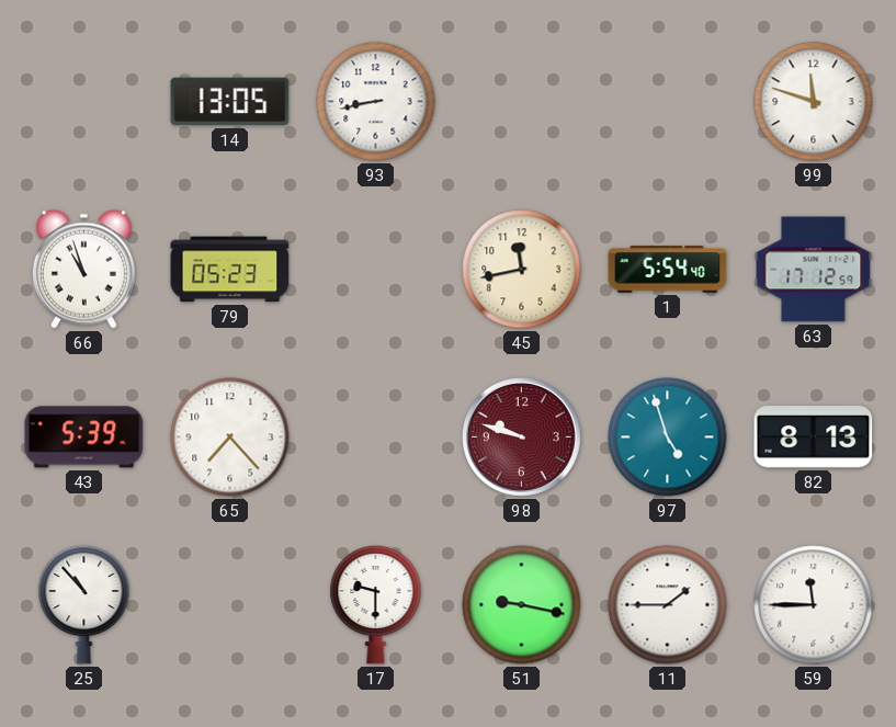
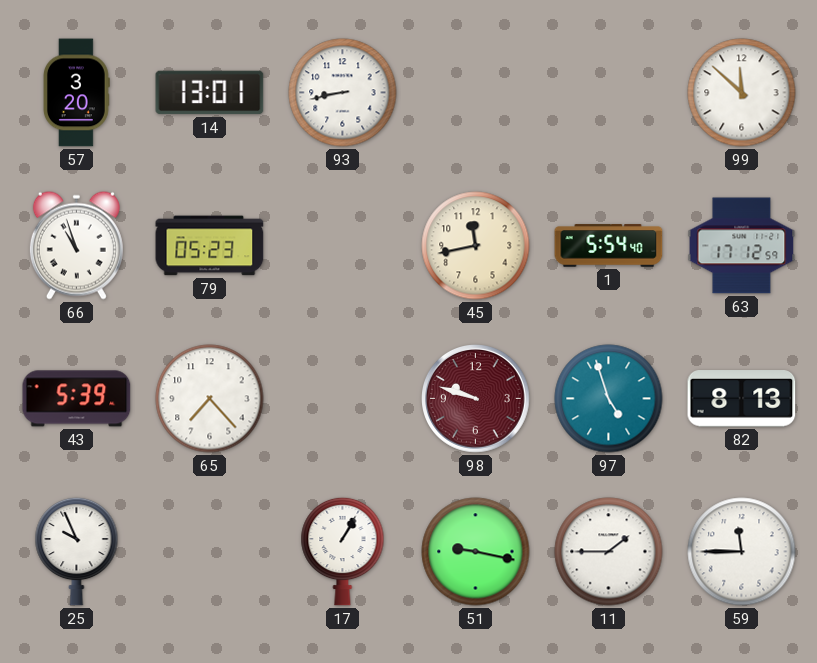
57: none -> 3:20 (76, 93)
14: 13:05 -> 13:01 (210, 93)
99: 11:48 -> 11:52 (742, 93)
25: 10:53 -> 9:56 (77, 551)
17: 9:30 -> 1:05 (343, 551)
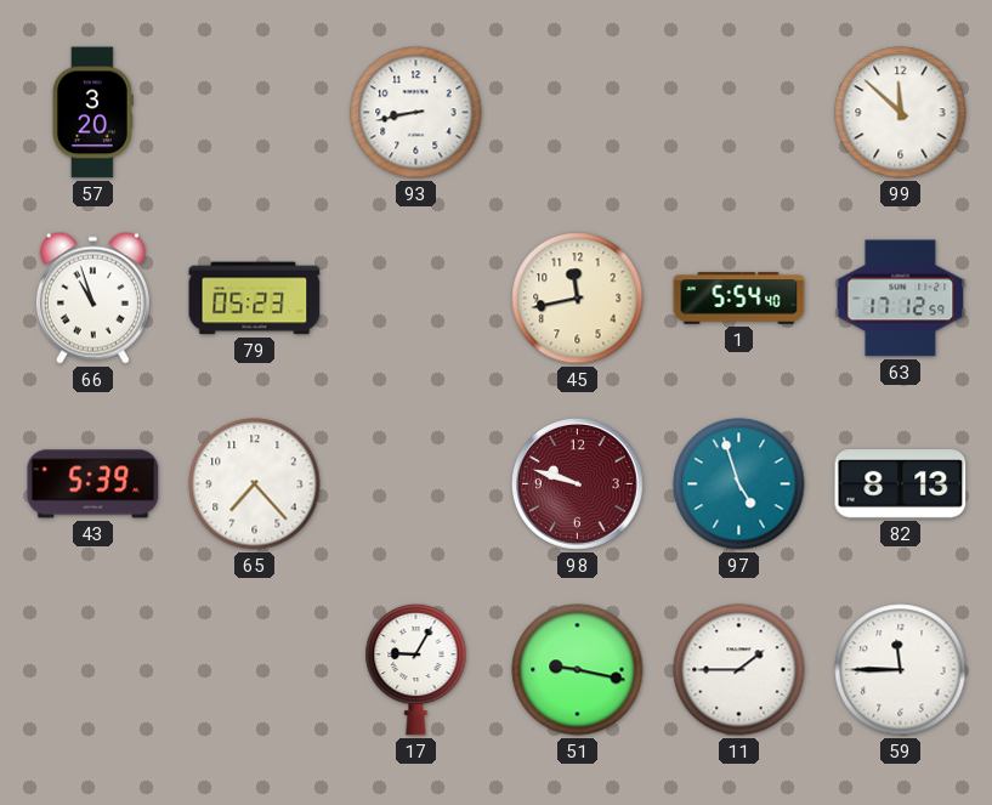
14: 13:01 -> none (210, 93)
25: 9:56 -> none (77, 551)
17: 1:05 -> 9:05 (416, 669)
